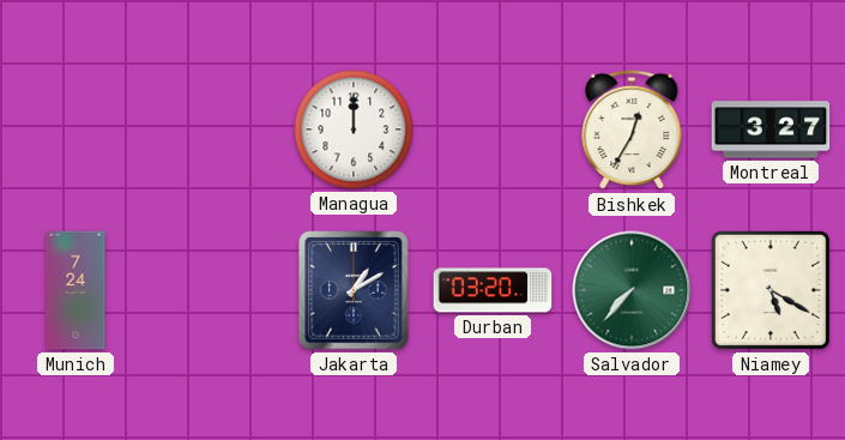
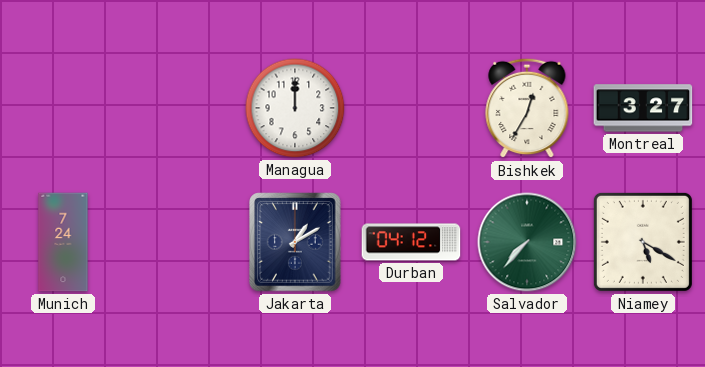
Durban: 03:20 -> 04:12 (411, 242)
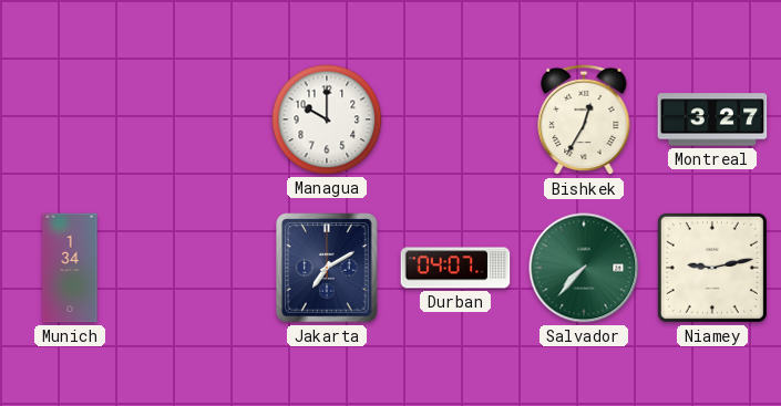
Managua: 12:00 -> 10:00 (327, 119)
Munich: 7:24 -> 1:34 (70, 268)
Jakarta: 1:10 -> 7:10 (327, 268)
Durban: 04:12 -> 04:07 (455, 268)
Niamey: 5:20 -> 9:13 (712, 268)
